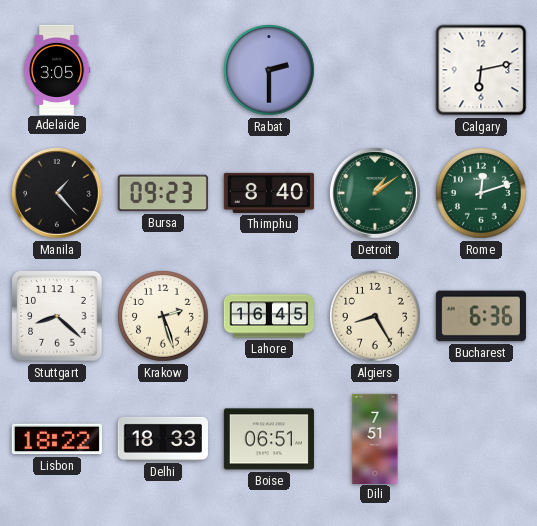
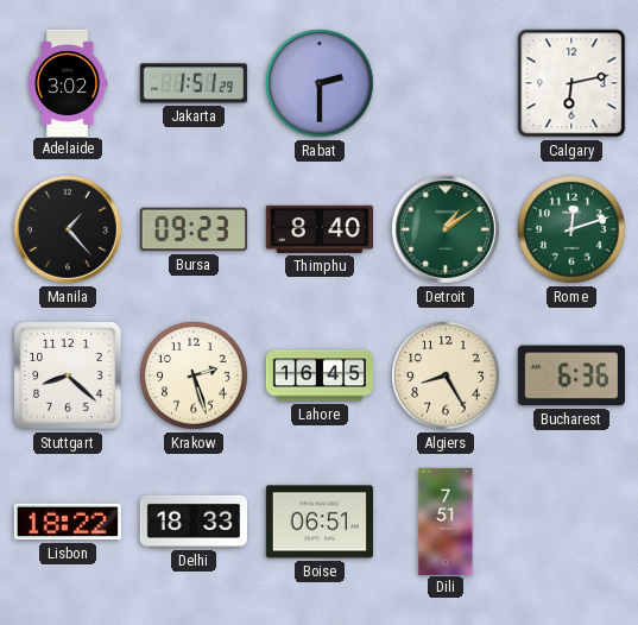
Adelaide: 3:05 -> 3:02 (68, 82)
Jakarta: none -> 1:51 (194, 83)
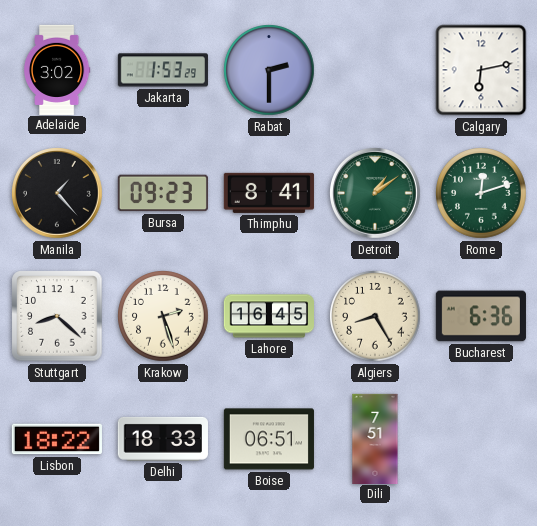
Jakarta: 1:51 -> 1:53 (163, 70)
Thimphu: 8:40 -> 8:41 (269, 193)
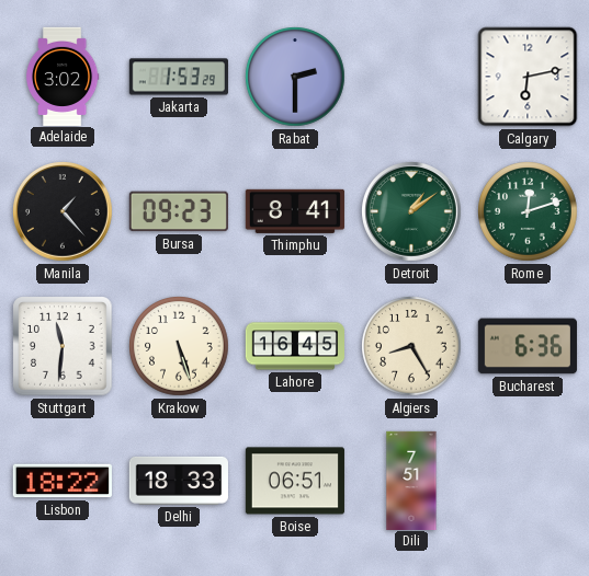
Stuttgart: 8:22 -> 11:31 (63, 346)
Krakow: 2:27 -> 5:27 (179, 346)
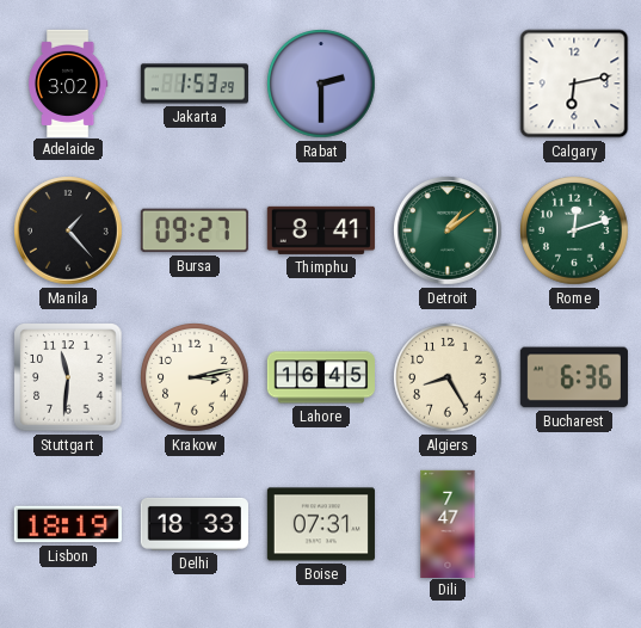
Bursa: 09:23 -> 09:27 (195, 230)
Krakow: 5:27 -> 3:13 (195, 377)
Lisbon: 18:22 -> 18:19 (68, 524)
Boise: 06:51 -> 07:31 (321, 524)
Dili: 7:51 -> 7:47 (448, 523)
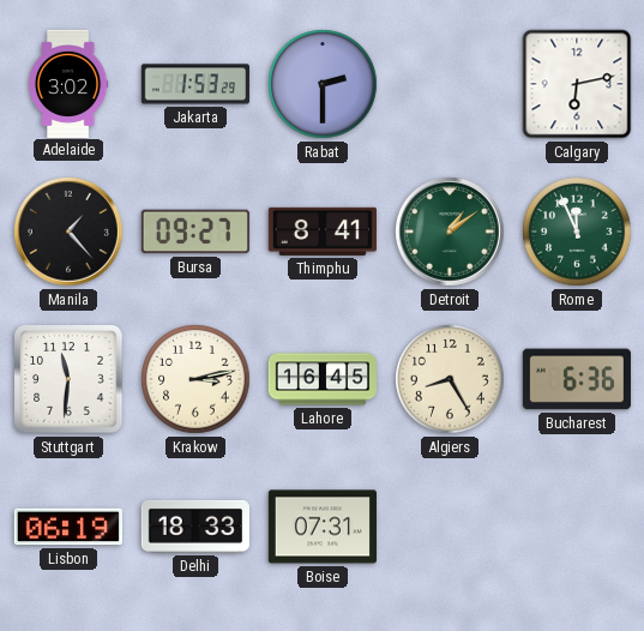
Rome: 12:12 -> 11:56 (577, 232)
Lisbon: 18:19 -> 06:19 (68, 527)
Dili: 7:47 -> none (448, 523)
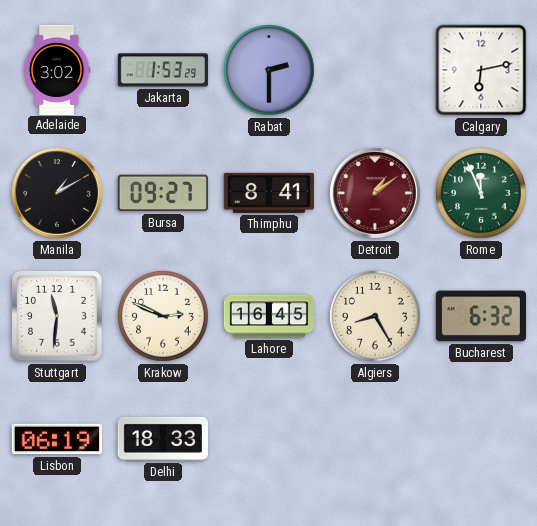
Manila: 1:23 -> 1:10 (58, 194)
Detroit dial: green -> burgundy (376, 194)
Krakow: 3:13 -> 2:49 (163, 316)
Bucharest: 6:36 -> 6:32 (481, 316)
Boise: 07:31 -> none (323, 527)
